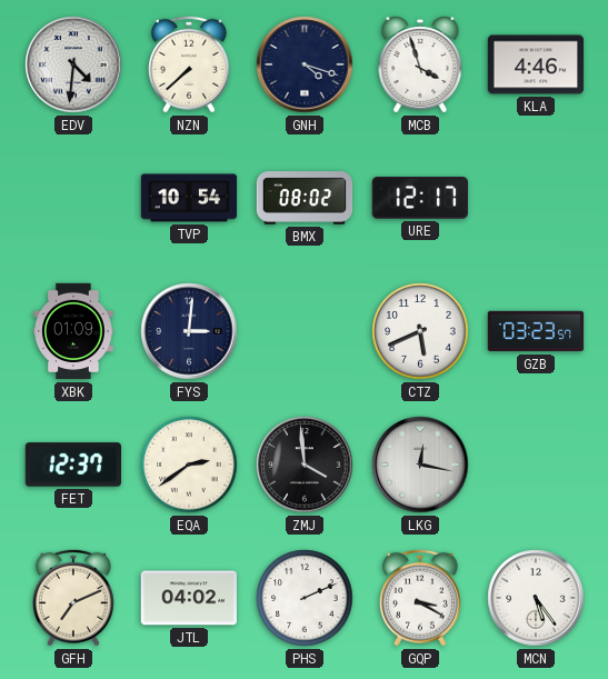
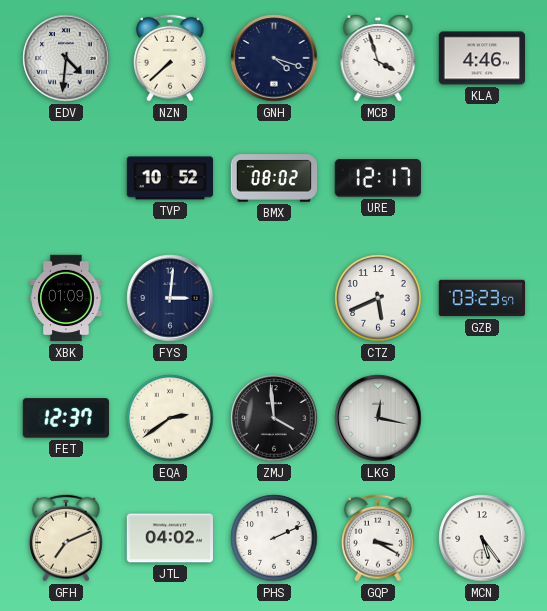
TVP: 10:54 -> 10:52 (170, 178)
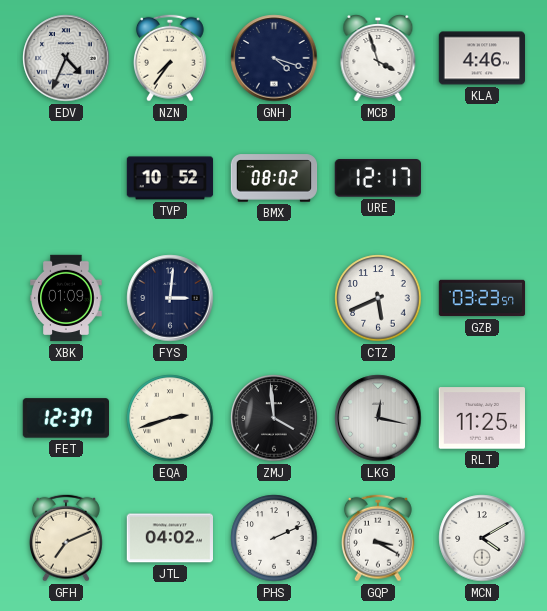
EDV: 4:31 -> 4:34 (66, 58)
NZN: 7:38 -> 7:36 (170, 58)
EQA: 2:39 -> 2:42 (170, 418)
RLT: none -> 11:25 (481, 418)
MCN: 5:24 -> 4:10 (482, 538)
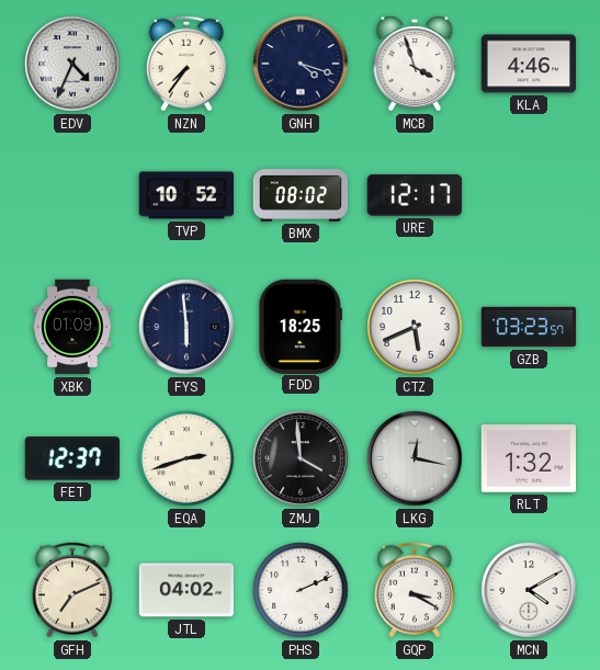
FYS: 3:01 -> 5:59 (186, 327)
FDD: none -> 18:25 (299, 326)
RLT: 11:25 -> 1:32 (528, 458)
